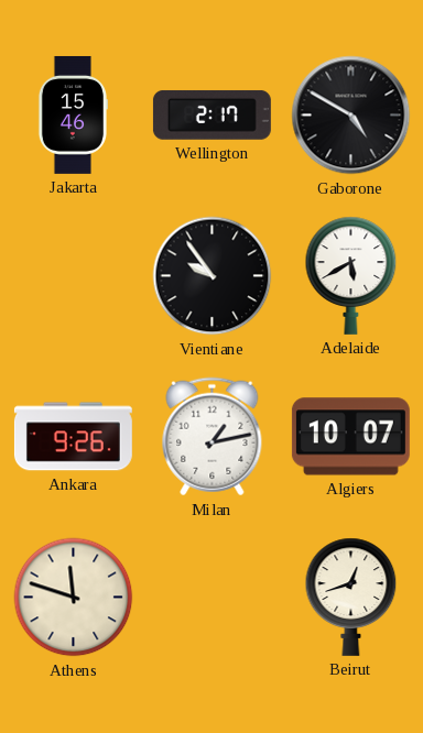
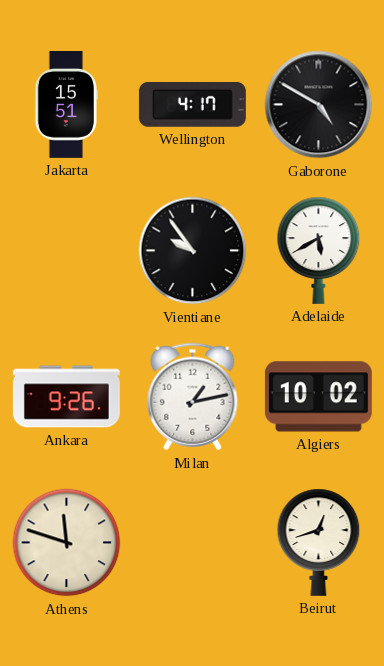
Jakarta: 15:46 -> 15:51 (65, 104)
Wellington: 2:17 -> 4:17 (192, 105)
Algiers: 10:07 -> 10:02 (318, 397)
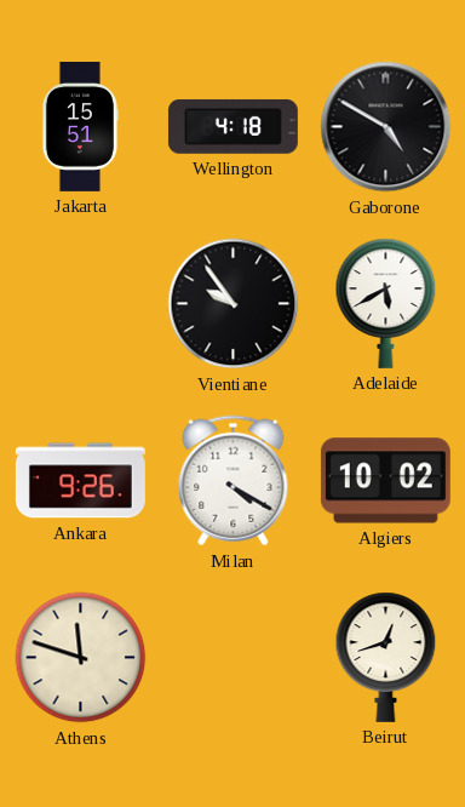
Wellington: 4:17 -> 4:18 (232, 127)
Milan: 1:13 -> 4:20 (234, 481)
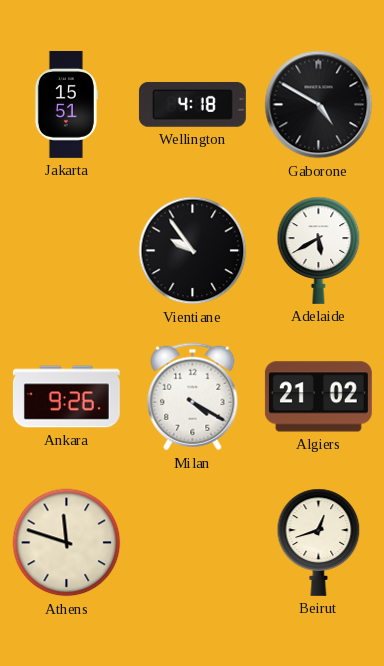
Algiers: 10:02 -> 21:02 (318, 397)
